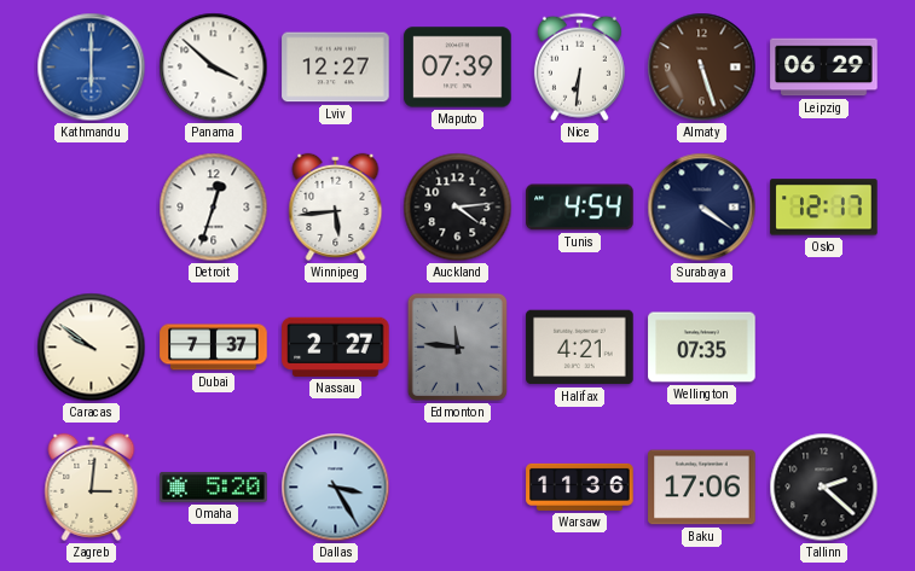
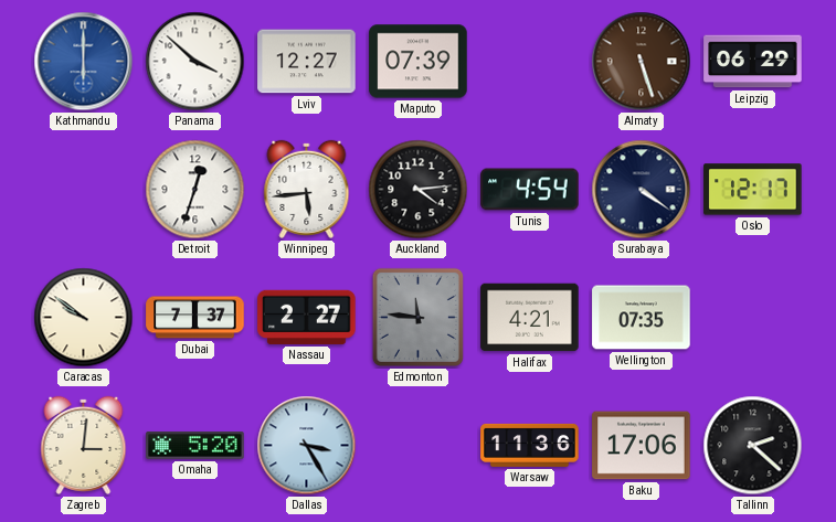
Nice: 6:31 -> none (579, 68)
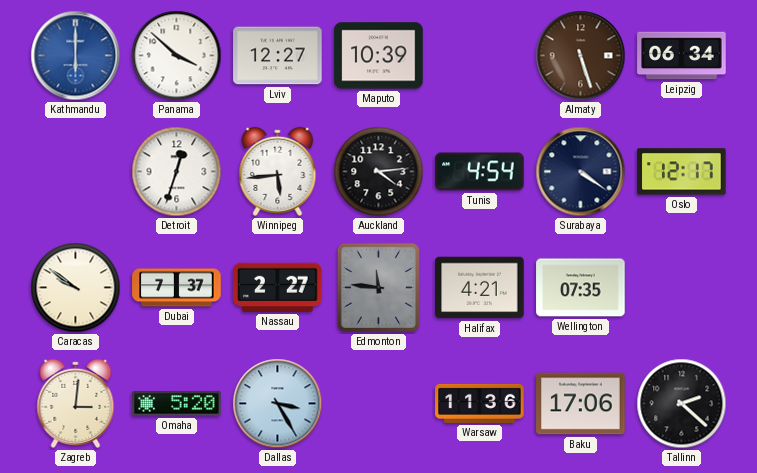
Maputo: 07:39 -> 10:39 (379, 56)
Leipzig: 06:29 -> 06:34 (682, 56)
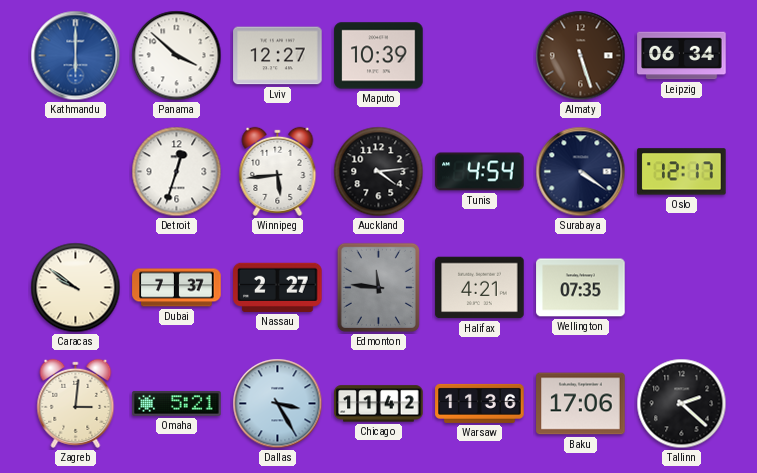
Omaha: 5:20 -> 5:21 (177, 404)
Chicago: none -> 11:42 (379, 404)
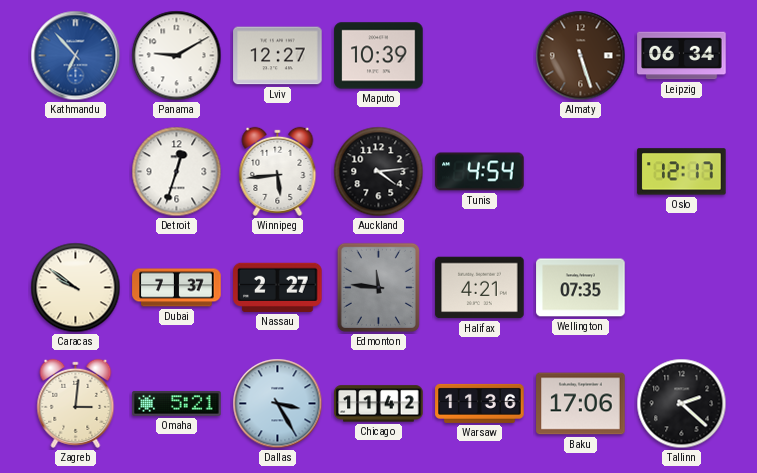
Kathmandu: 6:00 -> 6:53 (76, 56)
Panama: 3:52 -> 9:10 (177, 56)
Surabaya: 4:21 -> none (581, 172)
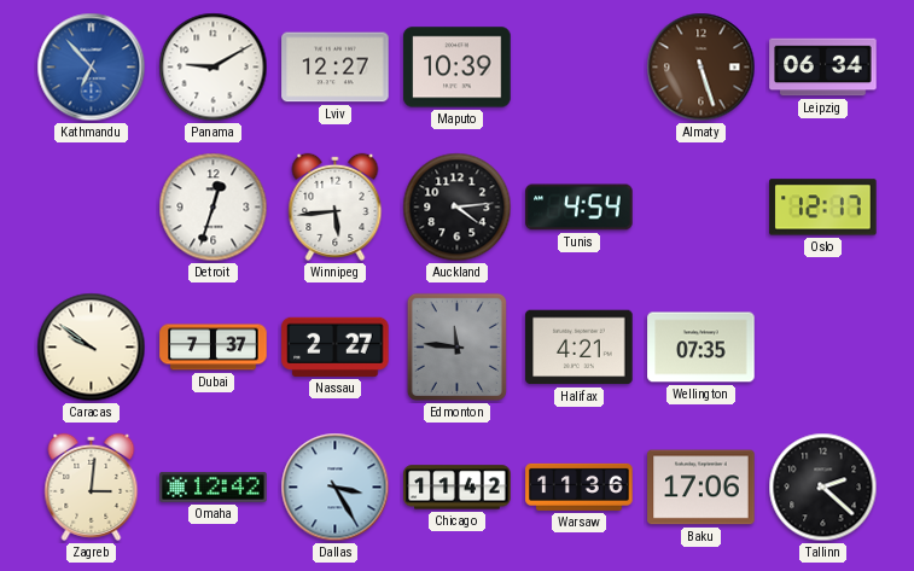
Omaha: 5:21 -> 12:42 (214, 488)
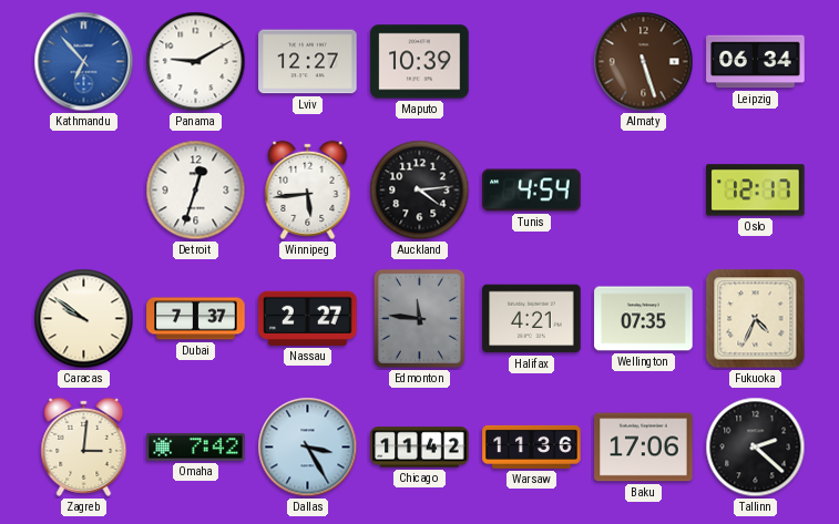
Fukuoka: none -> 4:34 (756, 319)
Omaha: 12:42 -> 7:42 (196, 448)
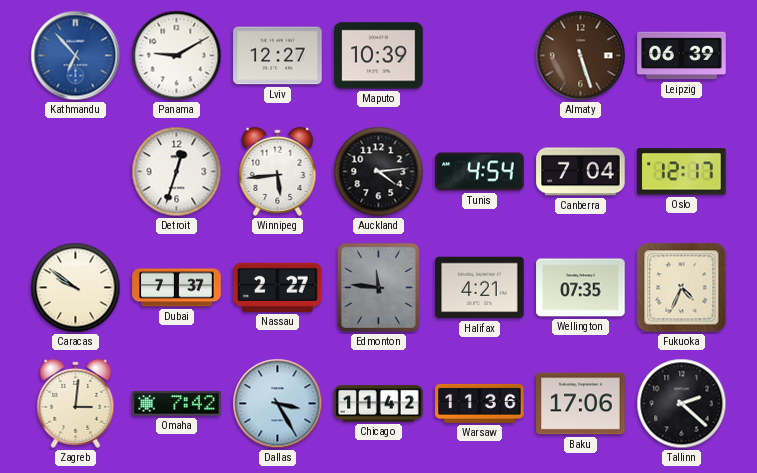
Leipzig: 06:34 -> 06:39 (682, 56)
Canberra: none -> 7:04 (581, 172)
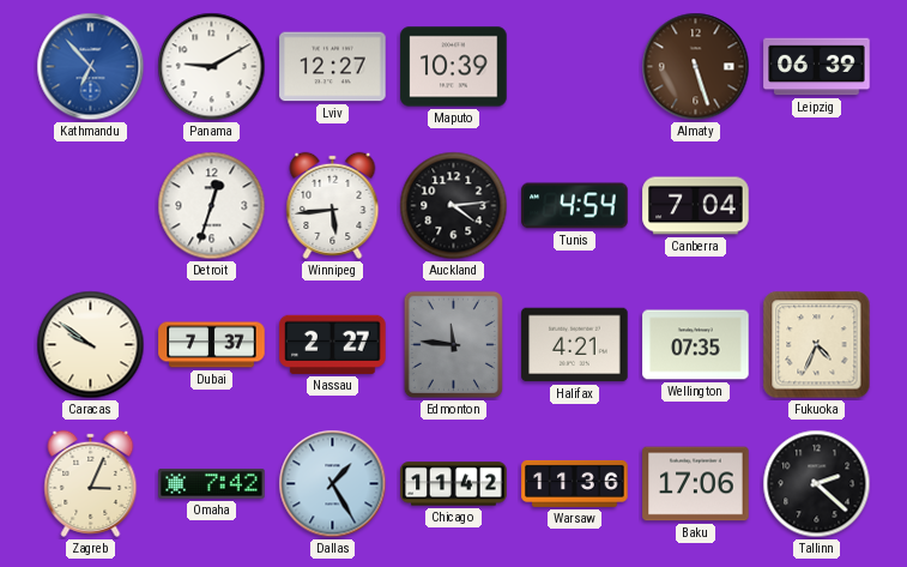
Oslo: 12:17 -> none (682, 172)
Zagreb: 3:01 -> 3:04 (91, 483)
Dallas: 3:25 -> 1:25 (333, 484)
